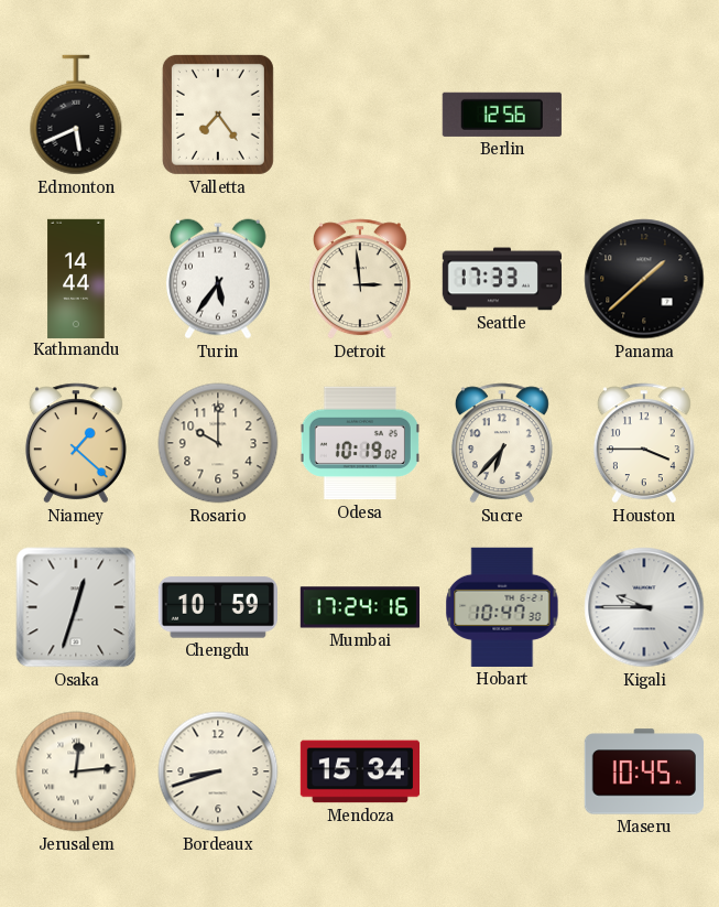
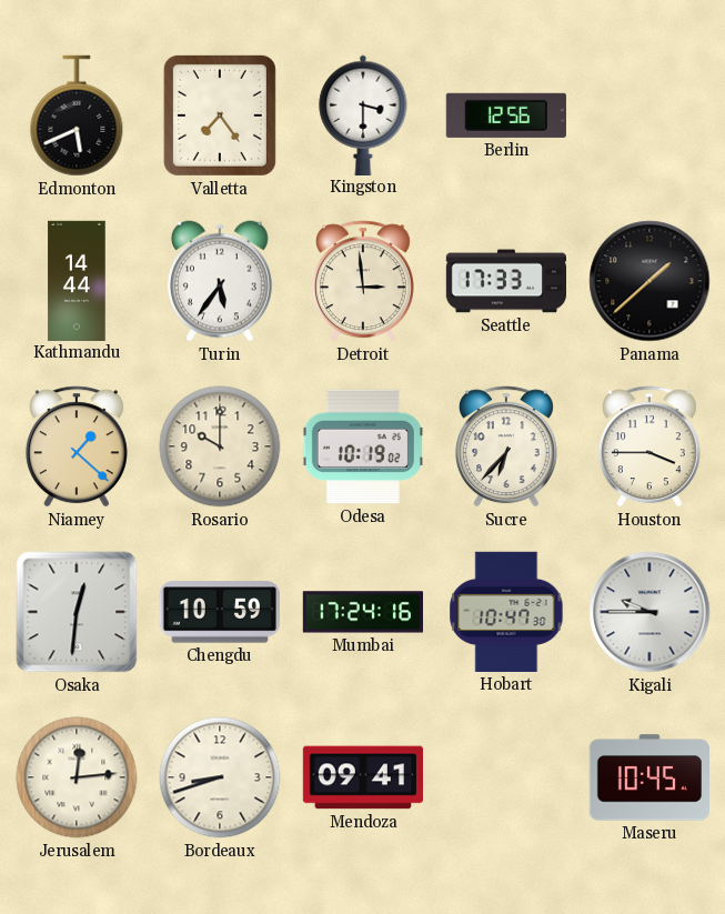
Kingston: none -> 3:30 (363, 114)
Osaka: 12:33 -> 12:31 (77, 612)
Mendoza: 15:34 -> 09:41 (362, 777)
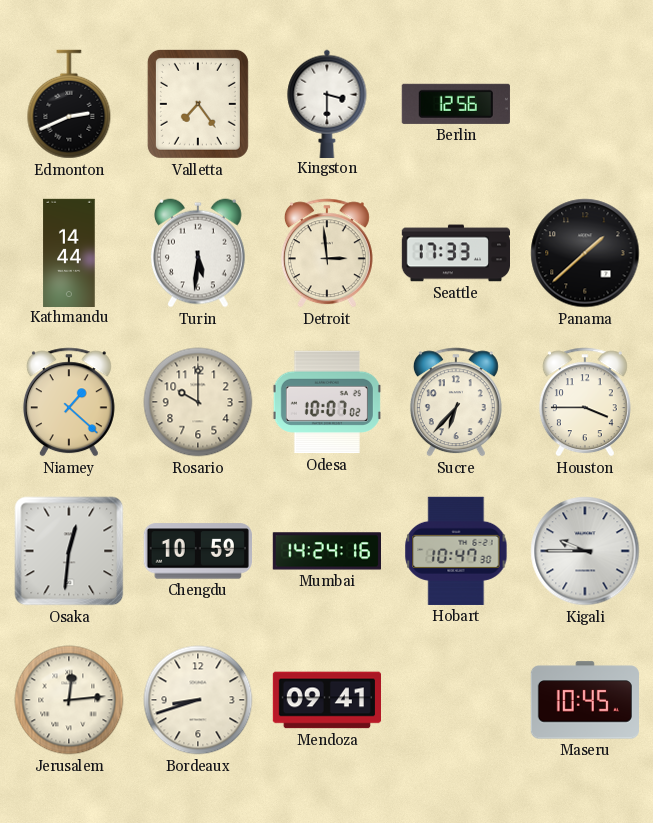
Edmonton: 5:41 -> 2:41 (69, 104)
Turin: 5:36 -> 5:31 (198, 253)
Odesa: 10:19 -> 10:07 (327, 402)
Mumbai: 17:24 -> 14:24 (326, 551)
